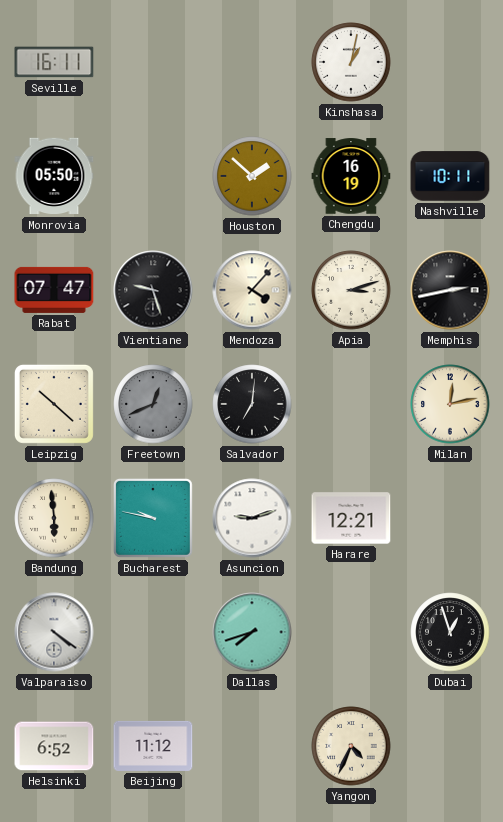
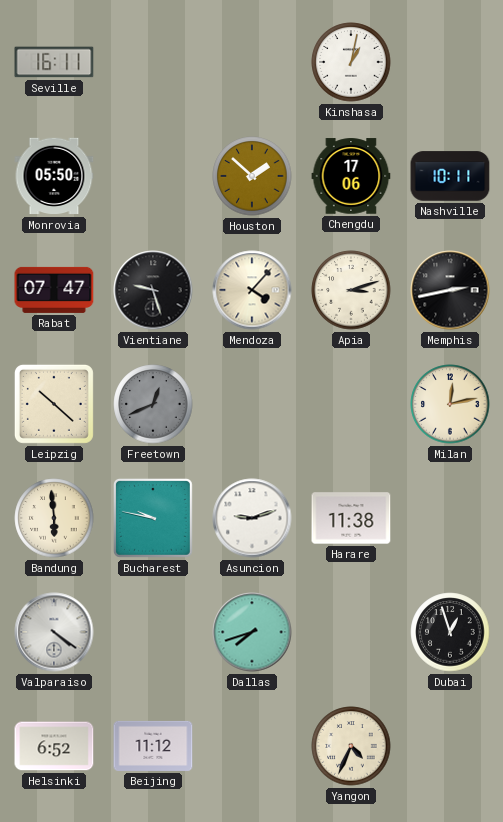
Chengdu: 16:19 -> 17:06 (351, 176)
Salvador: 7:01 -> none (252, 404)
Harare: 12:21 -> 11:38 (351, 518)
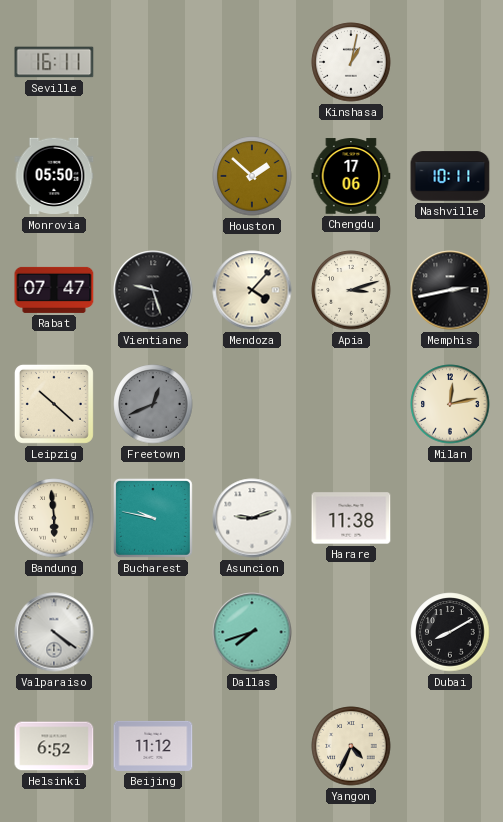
Dubai: 12:57 -> 8:10 (450, 632)
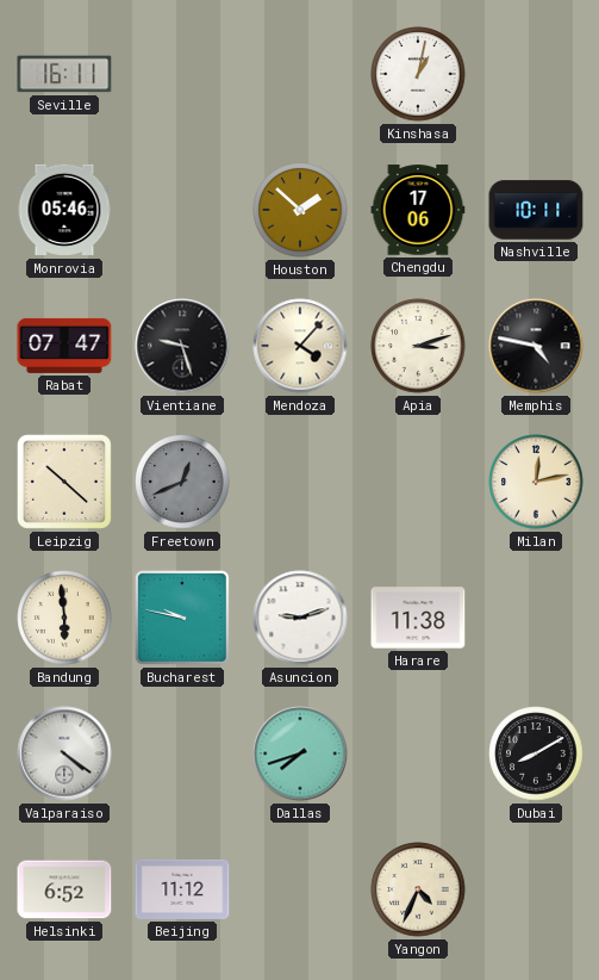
Monrovia: 05:50 -> 05:46 (64, 210)
Memphis: 2:43 -> 4:47 (536, 346)
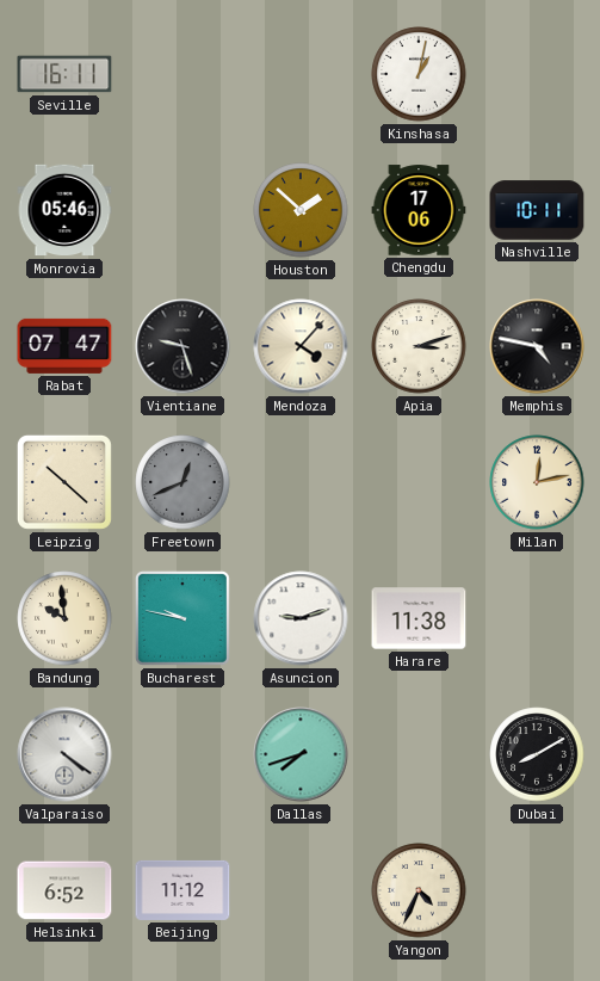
Bandung: 5:59 -> 9:59 (64, 618)
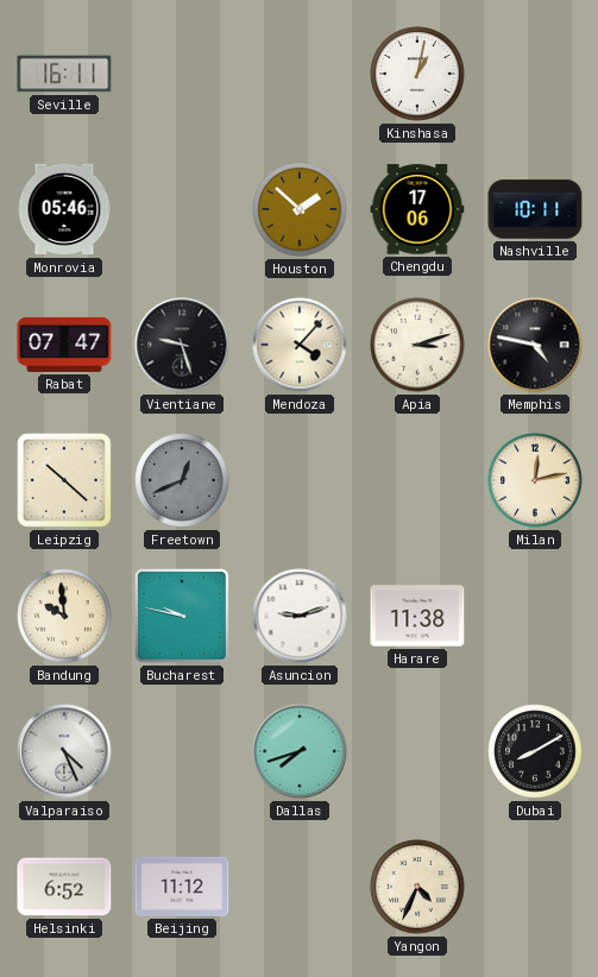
Valparaiso: 4:21 -> 4:26 (64, 751)
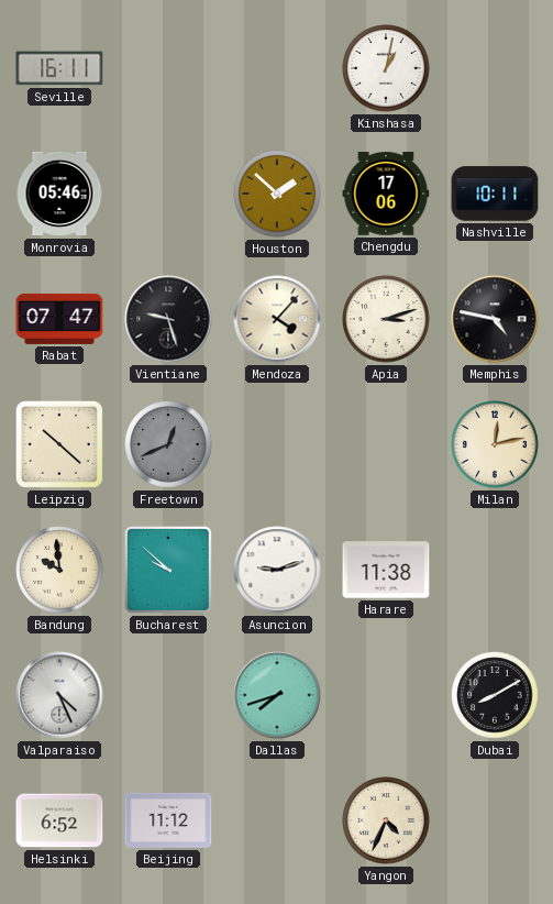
Bucharest: 9:47 -> 9:52 (168, 570)
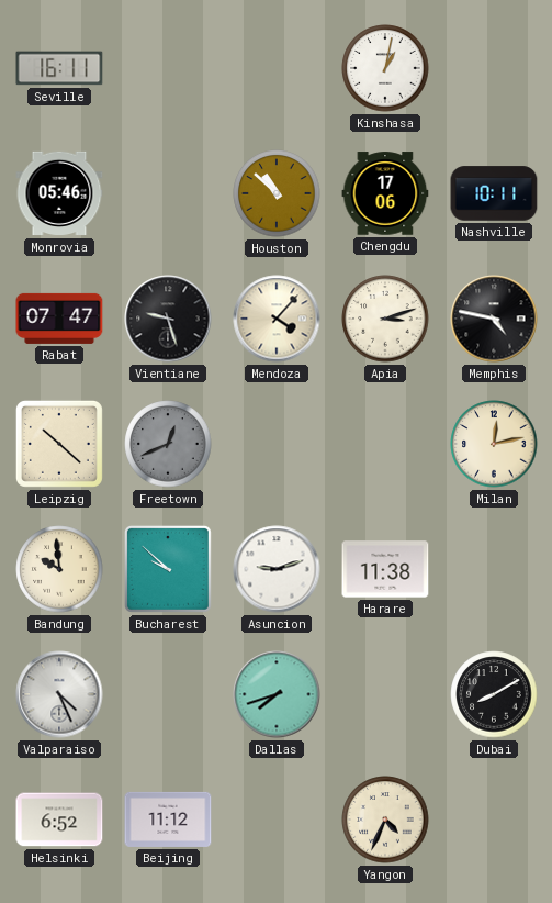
Houston: 1:52 -> 10:52 (277, 193)
